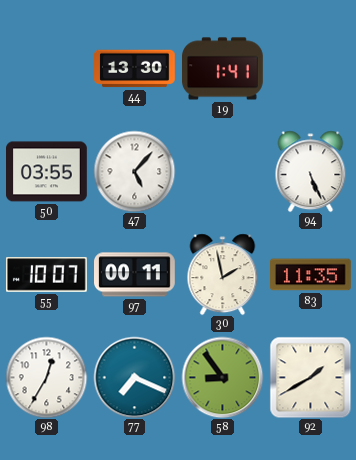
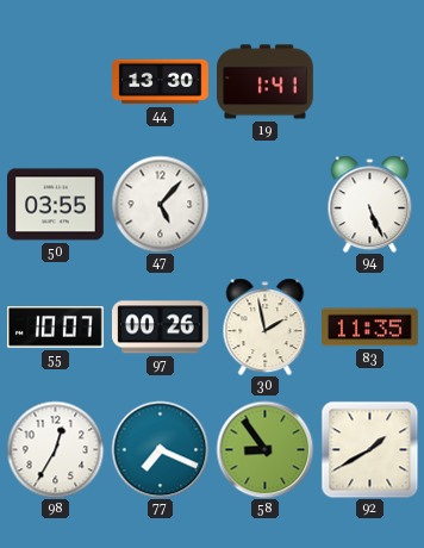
97: 00:11 -> 00:26 (161, 328)
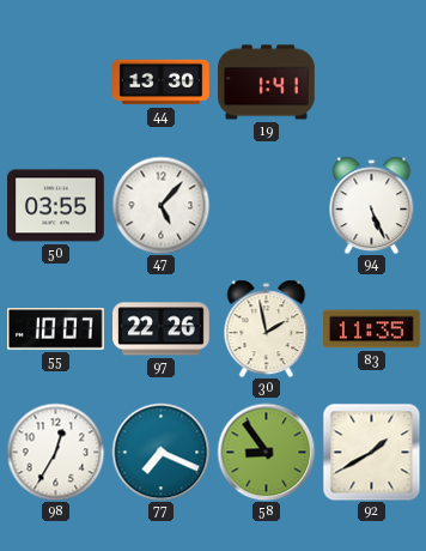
97: 00:26 -> 22:26 (162, 329)
